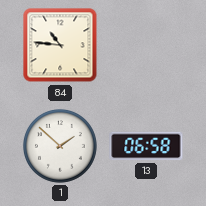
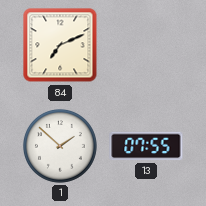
84: 10:46 -> 7:11 (60, 45)
13: 06:58 -> 07:55 (146, 146)
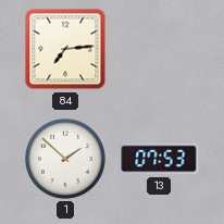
84: 7:11 -> 7:14 (65, 49)
13: 07:55 -> 07:53 (159, 159)
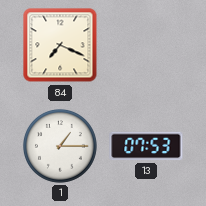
84: 7:14 -> 7:19 (60, 45)
1: 1:52 -> 1:15 (61, 147)
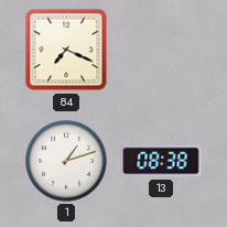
1: 1:15 -> 1:12 (67, 162)
13: 07:53 -> 08:38 (161, 161)
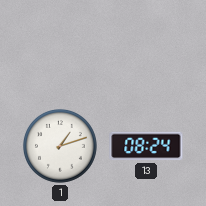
84: 7:19 -> none (66, 50)
13: 08:38 -> 08:24 (146, 146)
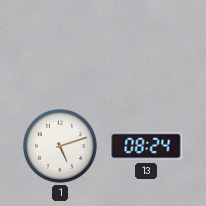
1: 1:12 -> 5:12 (61, 147)
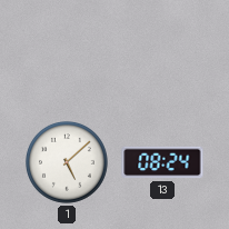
1: 5:12 -> 5:08 (68, 163)
